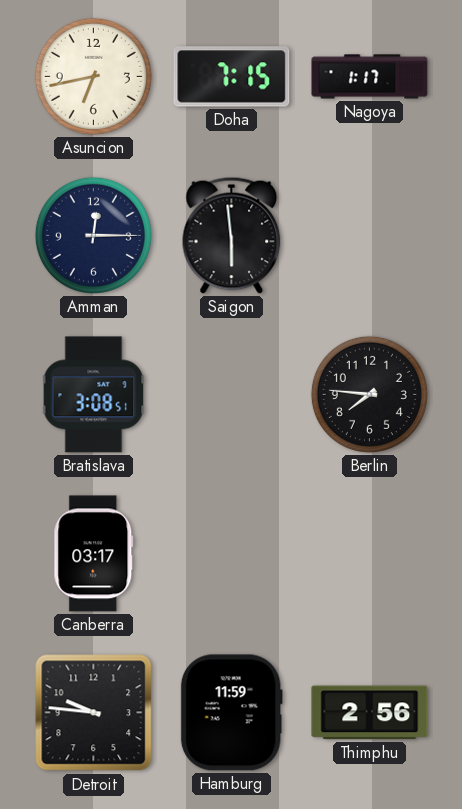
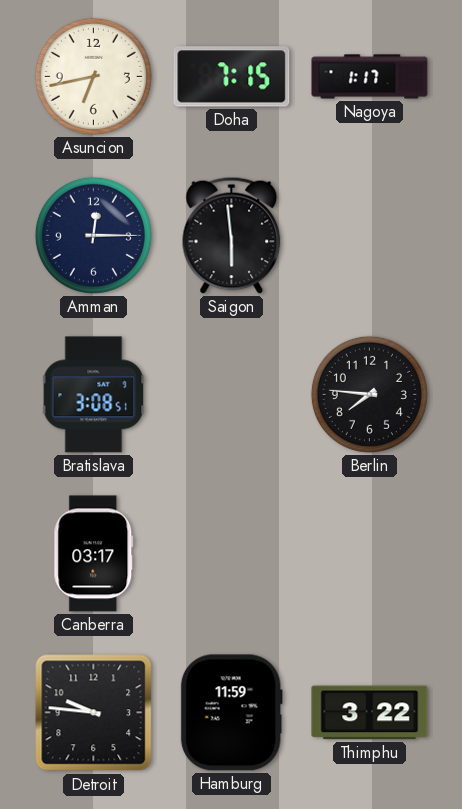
Thimphu: 2:56 -> 3:22 (370, 713)
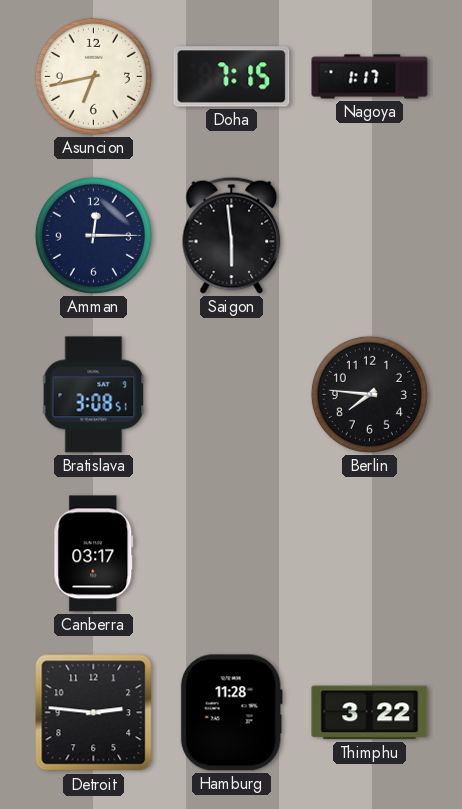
Detroit: 9:46 -> 2:46 (94, 713)
Hamburg: 11:59 -> 11:28 (231, 713)
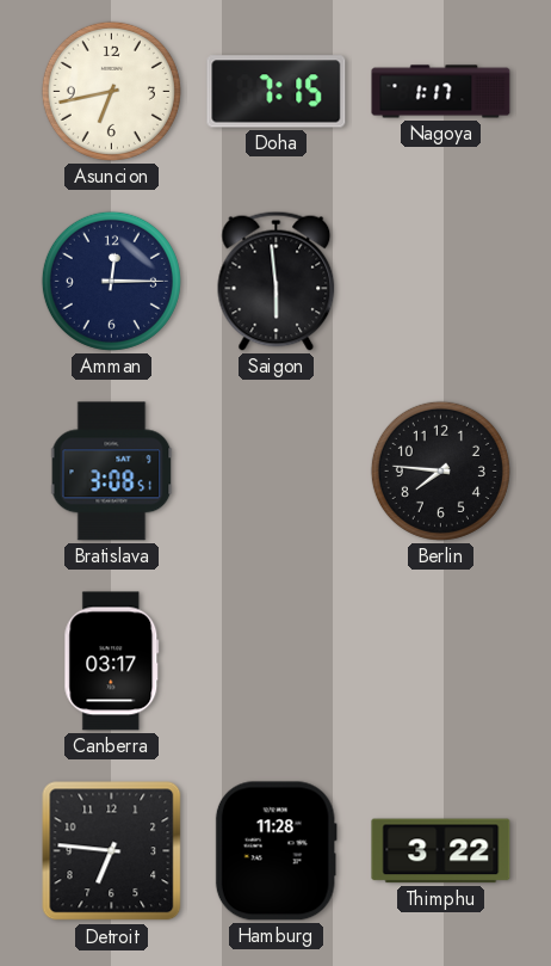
Detroit: 2:46 -> 6:46 (112, 851)
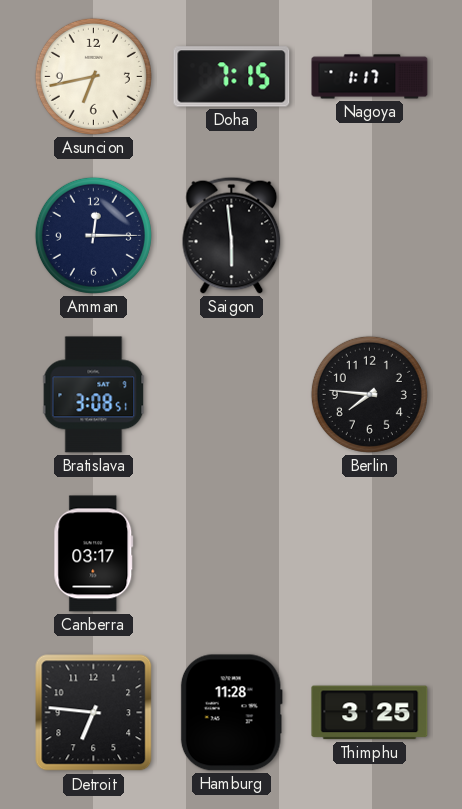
Thimphu: 3:22 -> 3:25 (370, 713)
